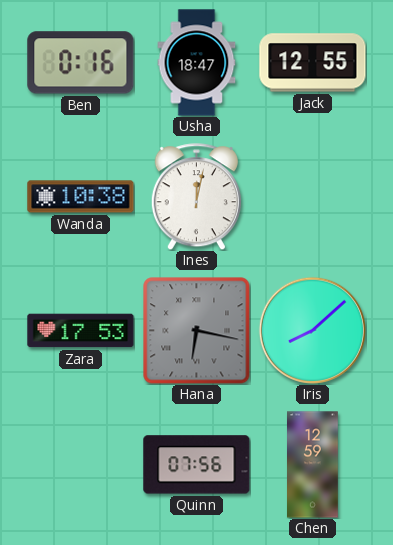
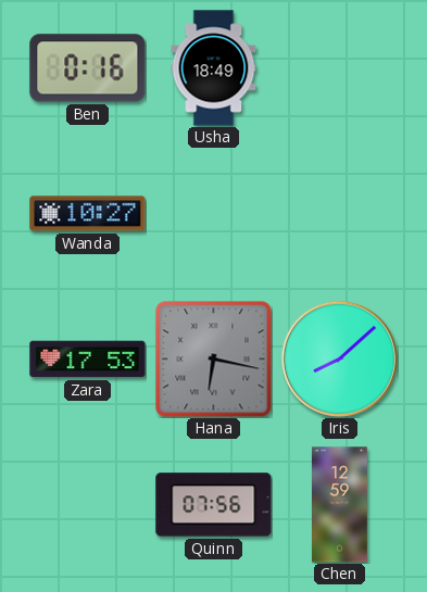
Usha: 18:47 -> 18:49 (214, 68)
Jack: 12:55 -> none (313, 63)
Wanda: 10:38 -> 10:27 (88, 214)
Ines: 12:02 -> none (196, 197)
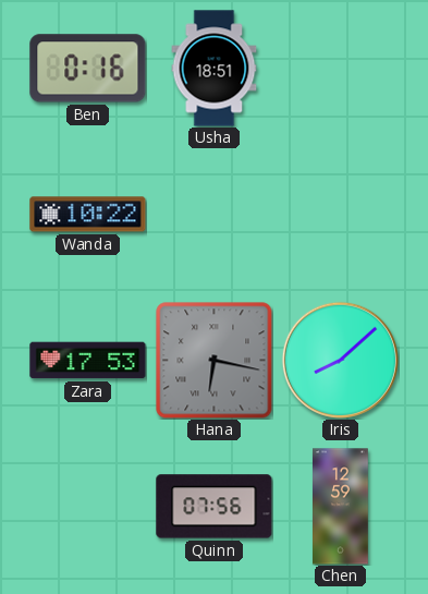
Usha: 18:49 -> 18:51 (215, 69)
Wanda: 10:27 -> 10:22 (88, 215)
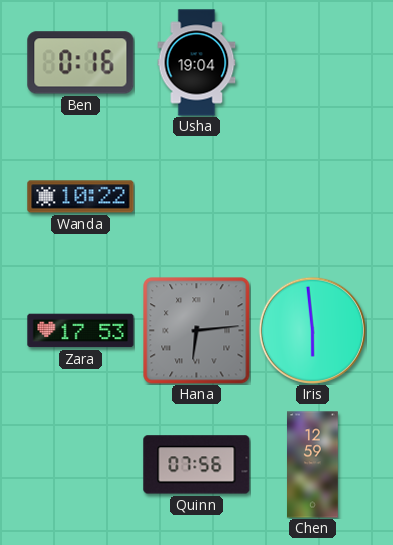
Usha: 18:51 -> 19:04 (197, 63)
Hana: 6:17 -> 6:14 (197, 331)
Iris: 8:08 -> 5:59 (312, 330)
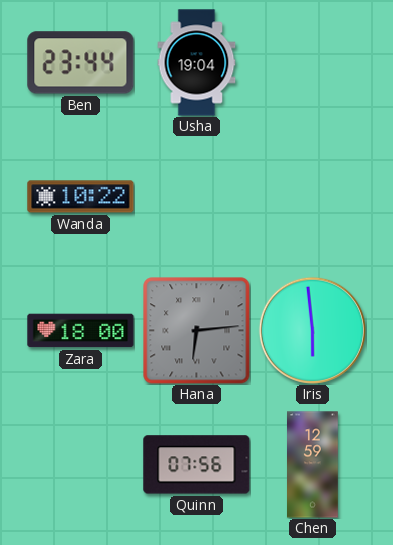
Ben: 0:16 -> 23:44 (81, 63)
Zara: 17:53 -> 18:00 (81, 331)
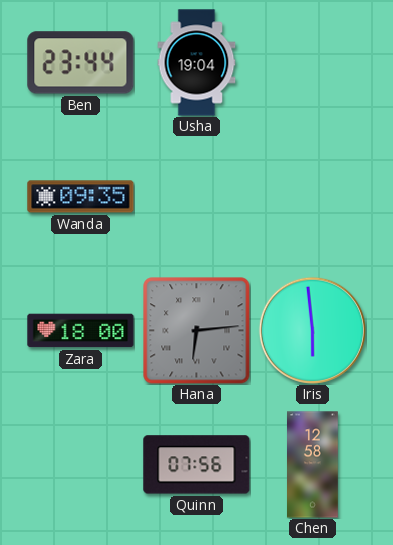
Wanda: 10:22 -> 09:35 (81, 197)
Chen: 12:59 -> 12:58 (313, 465)
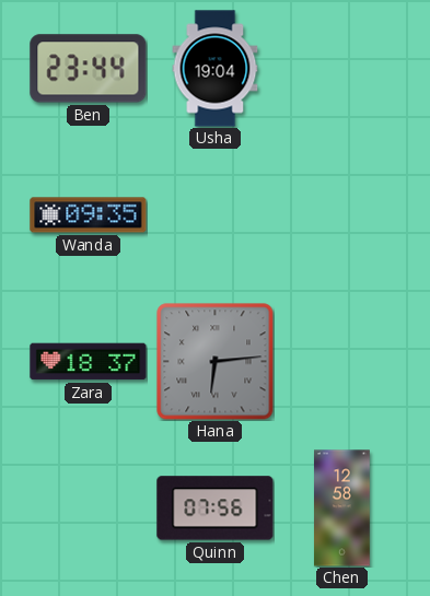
Zara: 18:00 -> 18:37 (89, 362)
Iris: 5:59 -> none (312, 330)
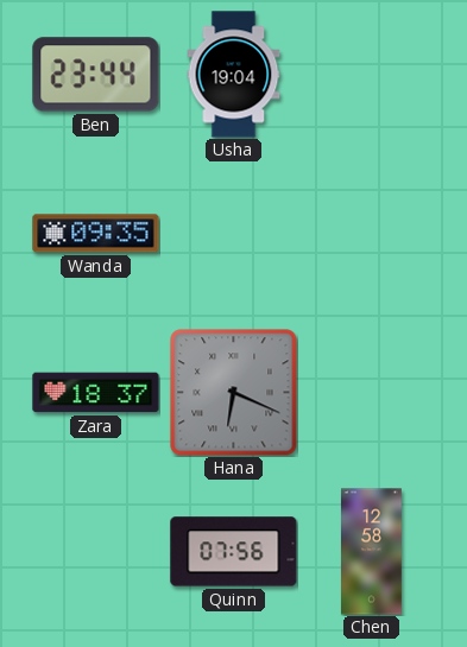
Hana: 6:14 -> 6:19 (234, 393)
